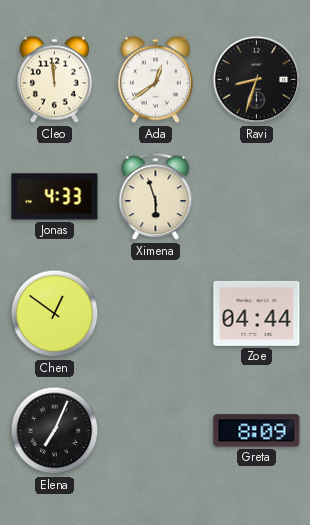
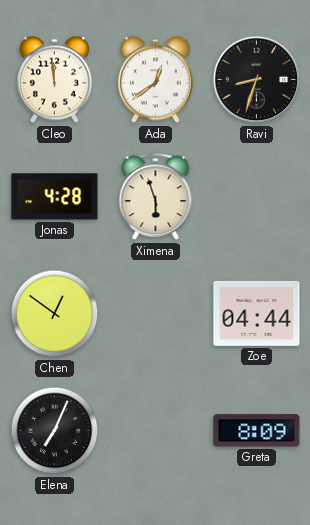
Jonas: 4:33 -> 4:28 (55, 197)
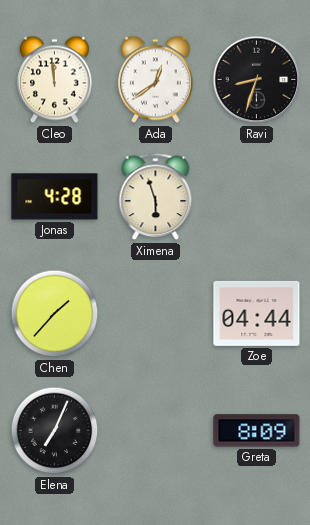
Chen: 12:51 -> 1:37 (55, 314)
